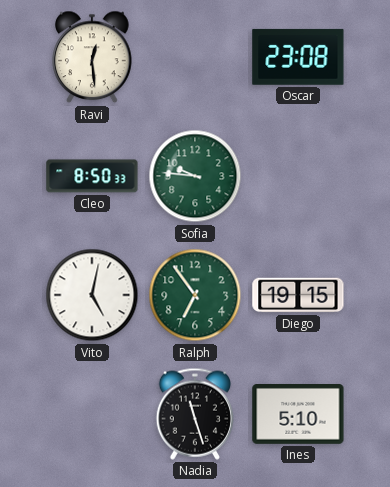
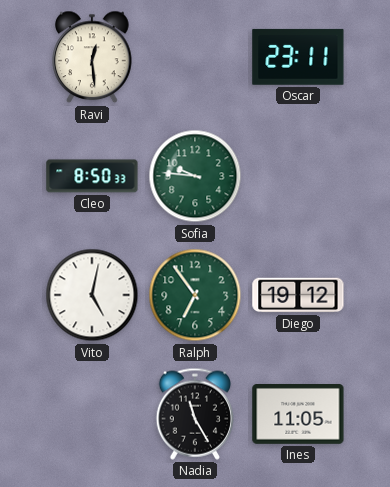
Oscar: 23:08 -> 23:11 (298, 57)
Diego: 19:15 -> 19:12 (298, 295)
Nadia: 11:27 -> 11:25 (194, 414)
Ines: 5:10 -> 11:05 (298, 415)
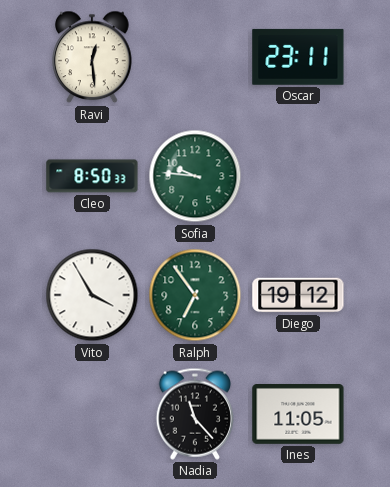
Vito: 5:02 -> 3:55 (92, 295)
Nadia: 11:25 -> 11:23 (194, 414)
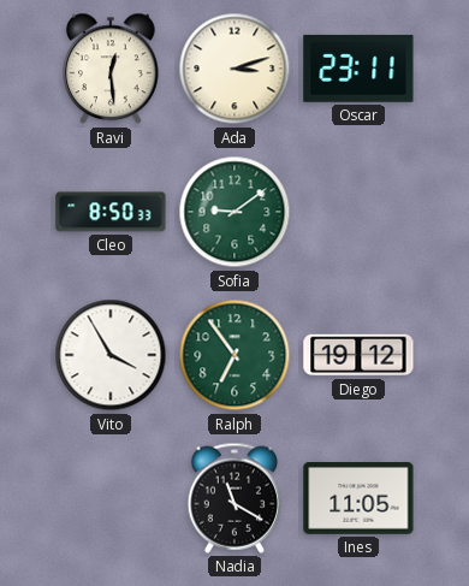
Ada: none -> 3:12 (234, 69)
Sofia: 9:46 -> 9:09 (234, 212)
Nadia: 11:23 -> 11:20 (233, 498)
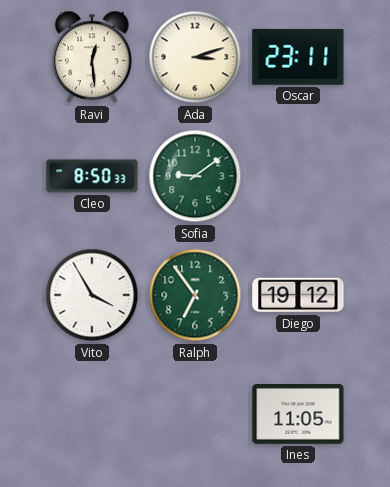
Nadia: 11:20 -> none (233, 498)
